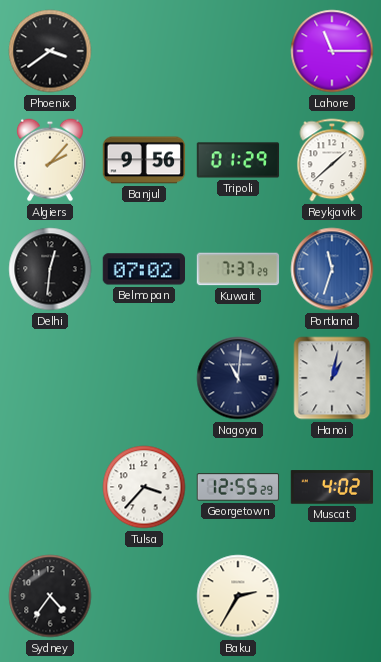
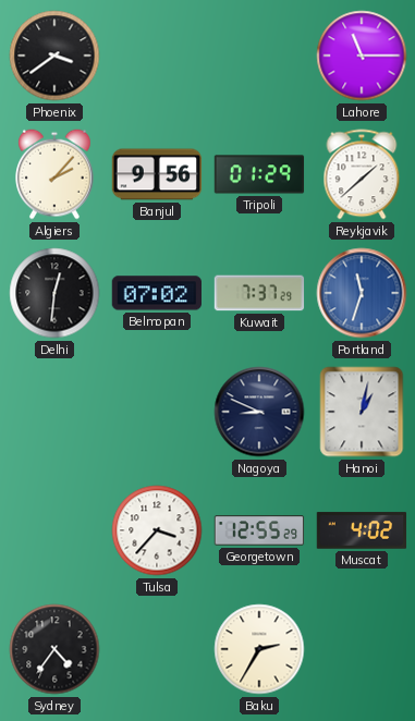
Nagoya: 11:01 -> 8:49 (259, 412)
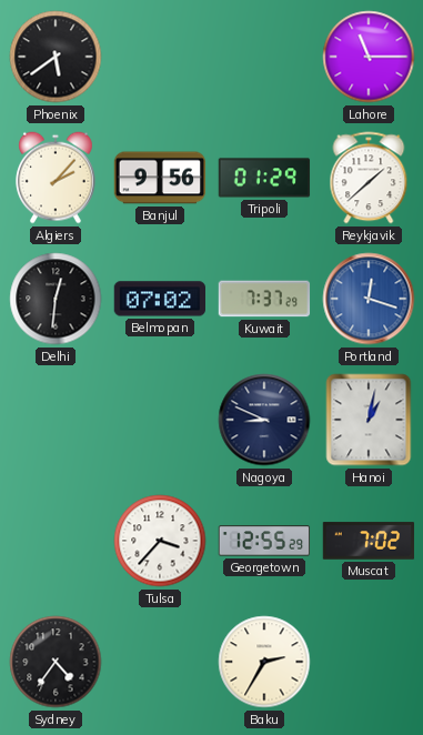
Phoenix: 3:39 -> 5:39 (56, 57)
Portland: 11:33 -> 12:18 (369, 299)
Muscat: 4:02 -> 7:02 (369, 541)
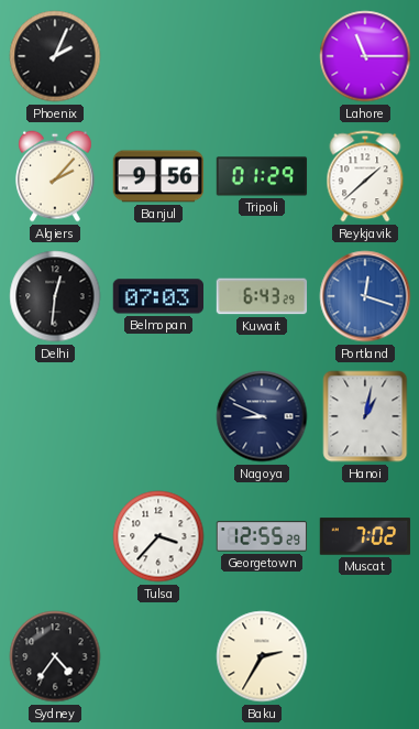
Phoenix: 5:39 -> 2:04 (55, 56)
Belmopan: 07:02 -> 07:03 (157, 296)
Kuwait: 7:37 -> 6:43 (262, 296)
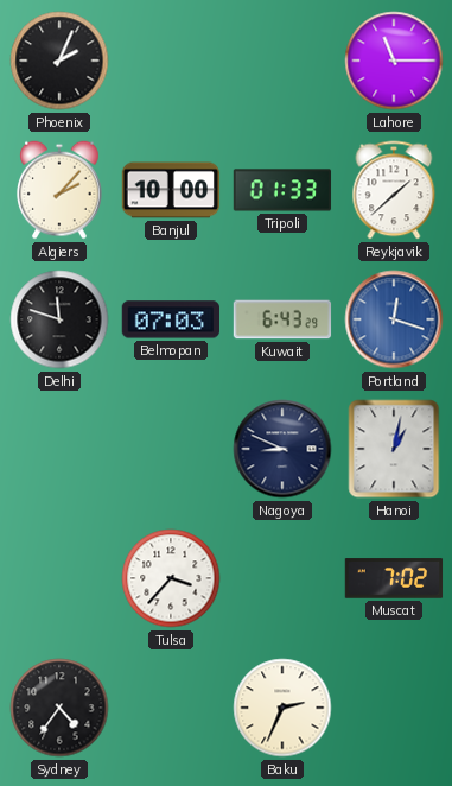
Banjul: 9:56 -> 10:00 (171, 190)
Tripoli: 01:29 -> 01:33 (282, 190)
Delhi: 12:31 -> 11:48 (59, 319)
Georgetown: 12:55 -> none (262, 536)
Baku: 2:35 -> 2:34 (282, 708)
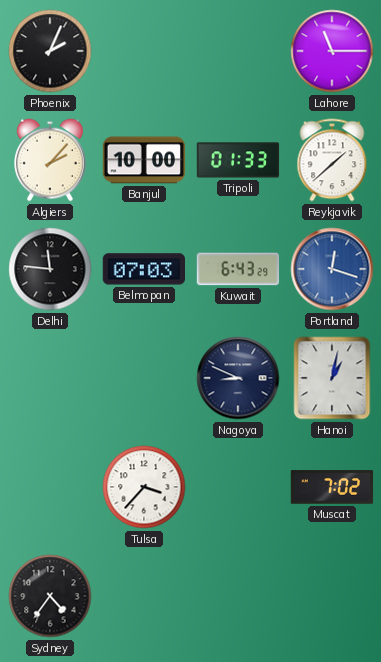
Delhi: 11:48 -> 11:46 (50, 269)
Baku: 2:34 -> none (282, 708)
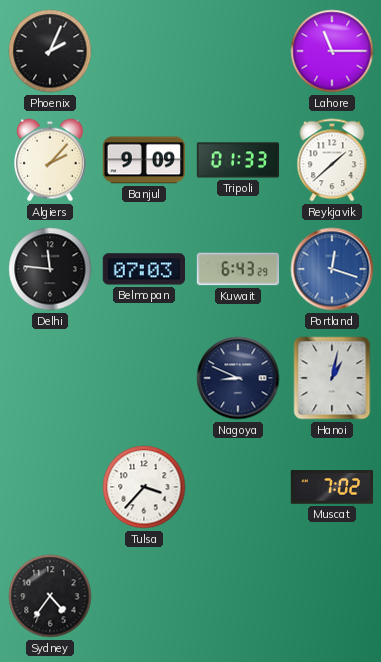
Banjul: 10:00 -> 9:09 (144, 160)
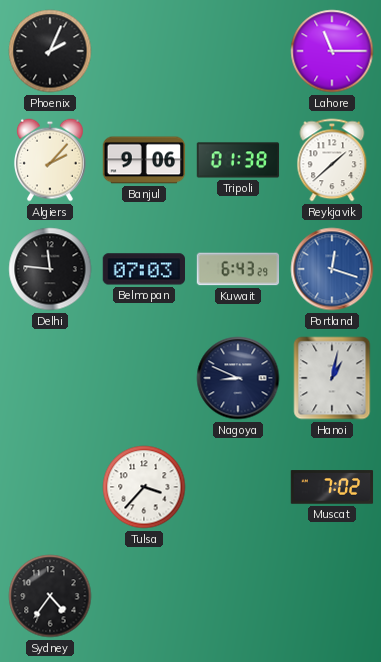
Banjul: 9:09 -> 9:06 (144, 160)
Tripoli: 01:33 -> 01:38 (238, 160)
